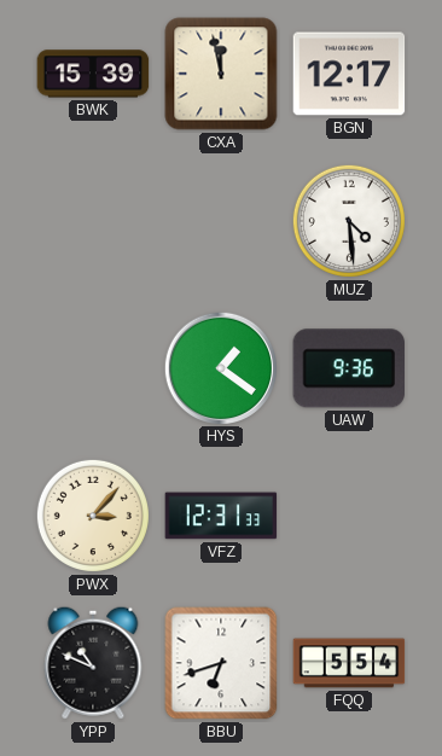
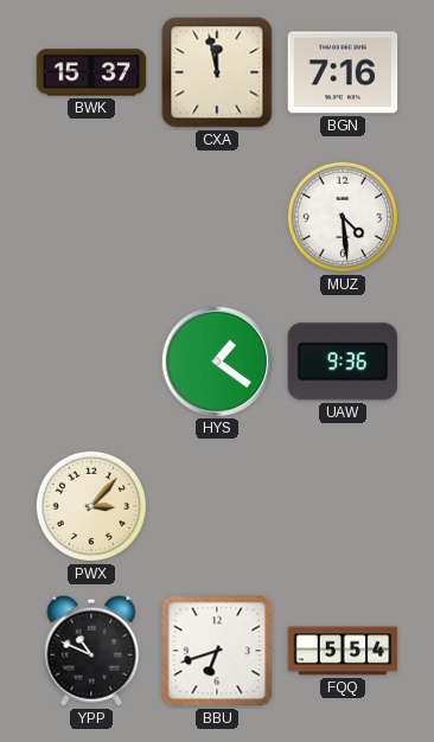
BWK: 15:39 -> 15:37 (91, 72)
BGN: 12:17 -> 7:16 (343, 72)
VFZ: 12:31 -> none (221, 516)
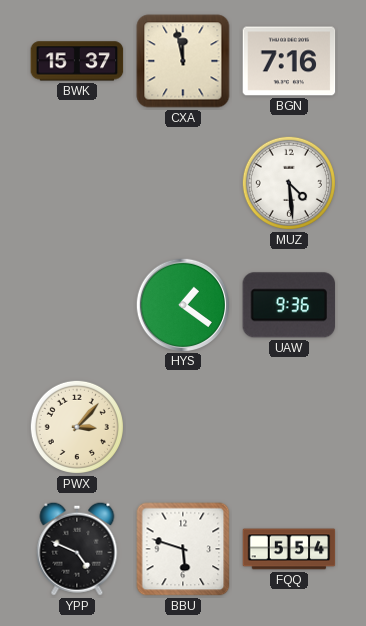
YPP: 10:49 -> 4:49 (77, 549)
BBU: 6:42 -> 5:48 (183, 549)
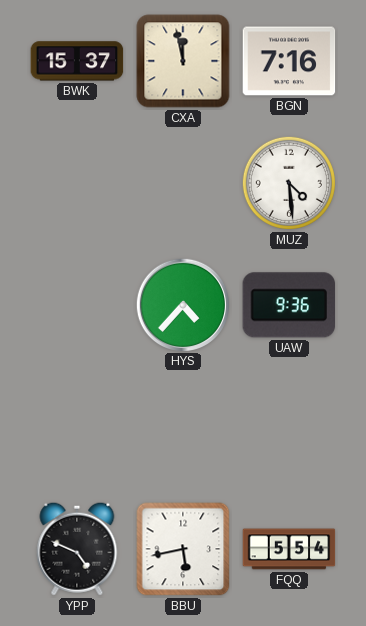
HYS: 1:21 -> 4:37 (182, 304)
PWX: 3:07 -> none (77, 427)
BBU: 5:48 -> 5:43 (183, 549)
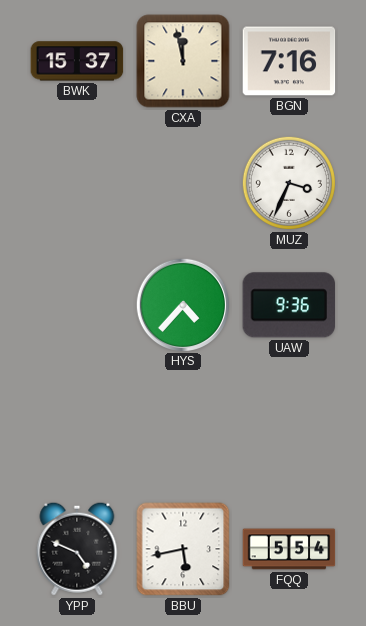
MUZ: 4:29 -> 3:34 (289, 183)
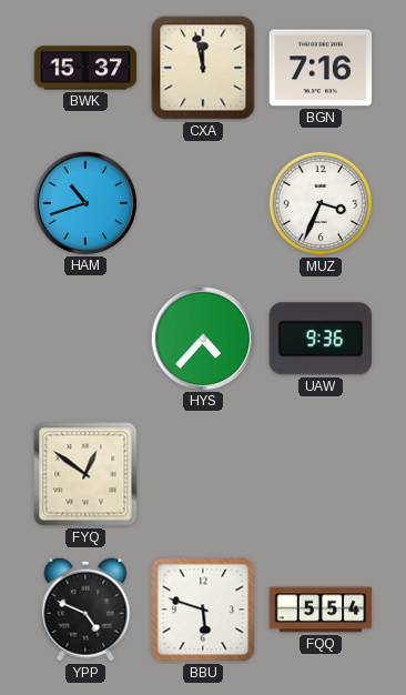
HAM: none -> 10:42 (84, 202)
FYQ: none -> 12:51 (85, 474)
BBU: 5:43 -> 5:48 (203, 610)
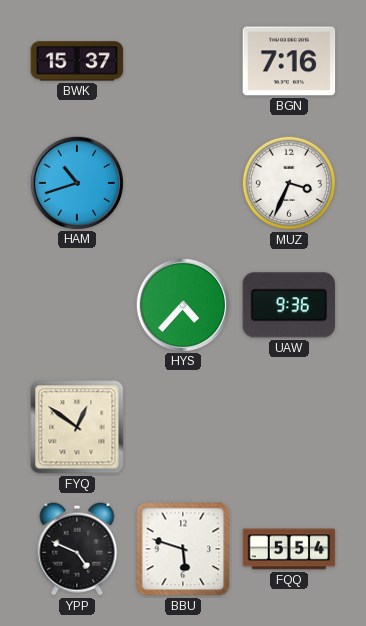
CXA: 11:58 -> none (203, 68)
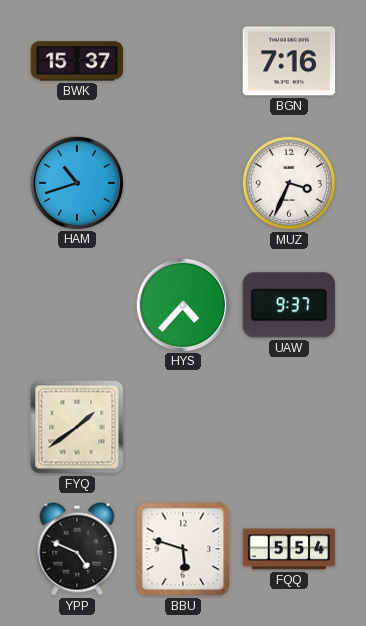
UAW: 9:36 -> 9:37 (289, 305)
FYQ: 12:51 -> 1:39 (77, 427)
